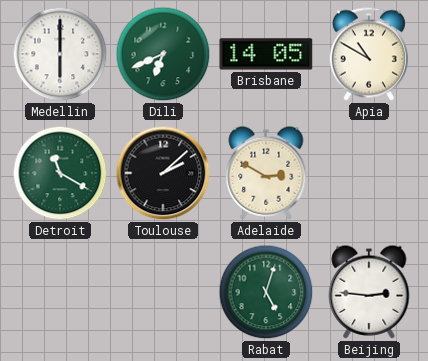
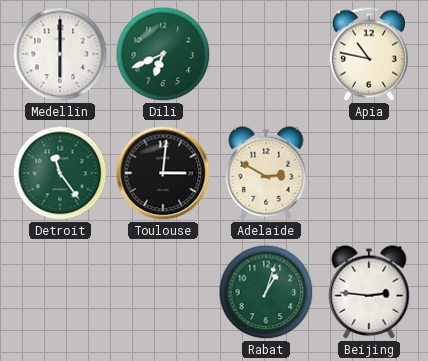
Brisbane: 14:05 -> none (266, 54)
Apia: 10:50 -> 10:47 (369, 54)
Detroit: 11:20 -> 11:24 (60, 173)
Toulouse: 2:08 -> 3:01 (163, 173)
Rabat: 5:03 -> 1:03 (266, 292)
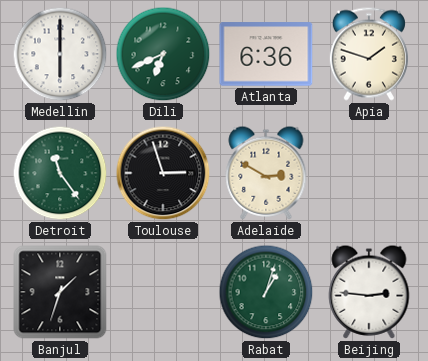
Atlanta: none -> 6:36 (266, 54)
Apia: 10:47 -> 1:48 (369, 54)
Toulouse: 3:01 -> 2:57 (163, 173)
Banjul: none -> 1:33 (60, 292)
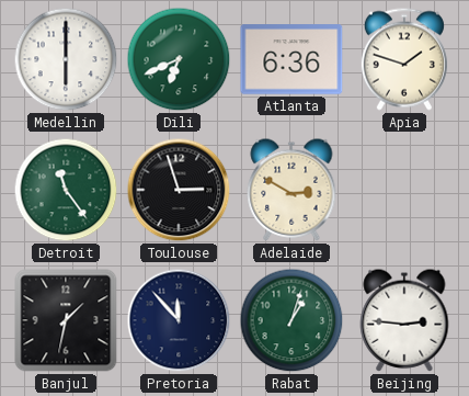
Banjul: 1:33 -> 1:32 (66, 320)
Pretoria: none -> 11:53 (179, 320)
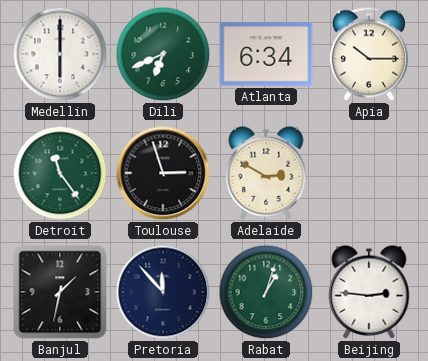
Atlanta: 6:36 -> 6:34 (266, 54)
Apia: 1:48 -> 10:15 (369, 54)
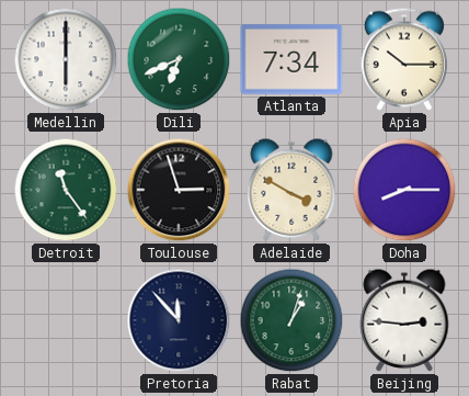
Atlanta: 6:34 -> 7:34 (291, 59)
Adelaide: 2:50 -> 3:50 (291, 190)
Doha: none -> 8:15 (404, 190)
Banjul: 1:32 -> none (60, 292)
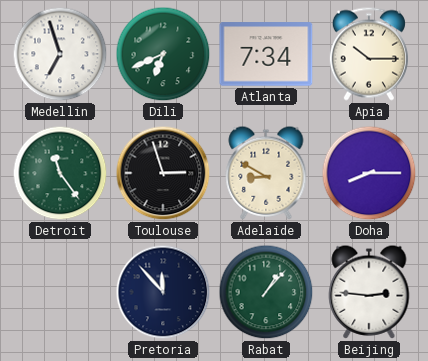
Medellin: 6:00 -> 6:57 (60, 54)
Adelaide: 3:50 -> 8:50 (266, 173)
Rabat: 1:03 -> 1:07 (266, 292)
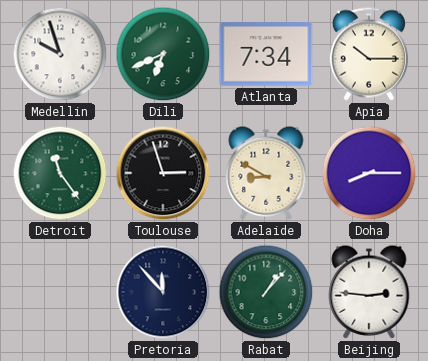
Medellin: 6:57 -> 9:57 (60, 54)
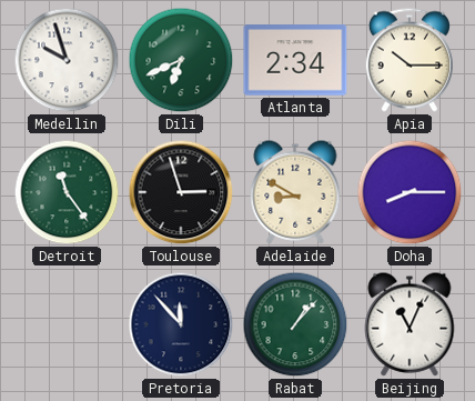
Atlanta: 7:34 -> 2:34 (295, 60)
Beijing: 2:46 -> 11:04 (410, 324)
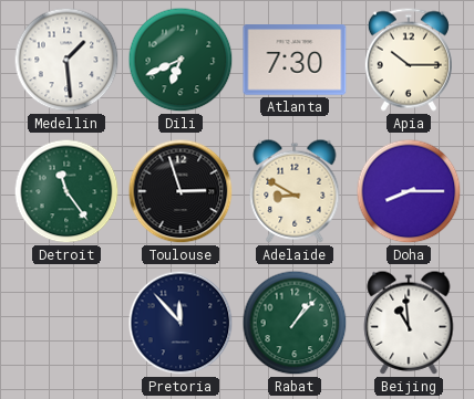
Medellin: 9:57 -> 1:29 (66, 60)
Atlanta: 2:34 -> 7:30 (295, 60)
Beijing: 11:04 -> 10:59 (409, 323)
